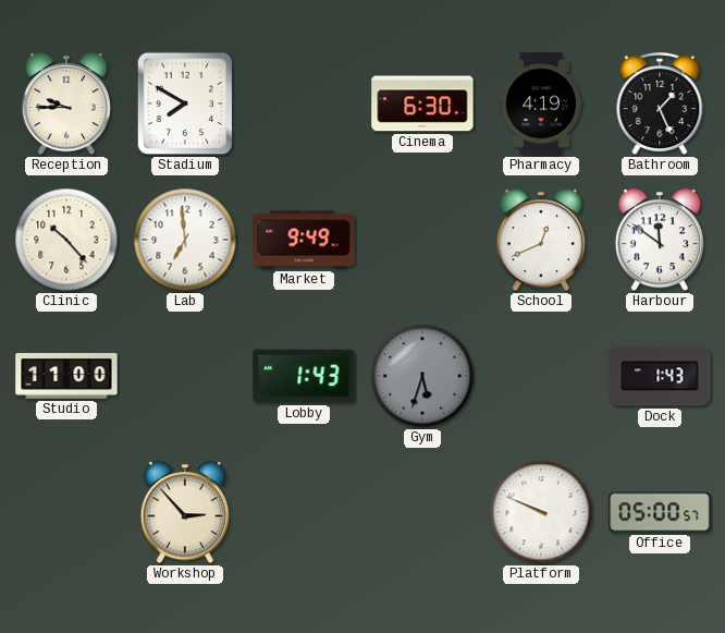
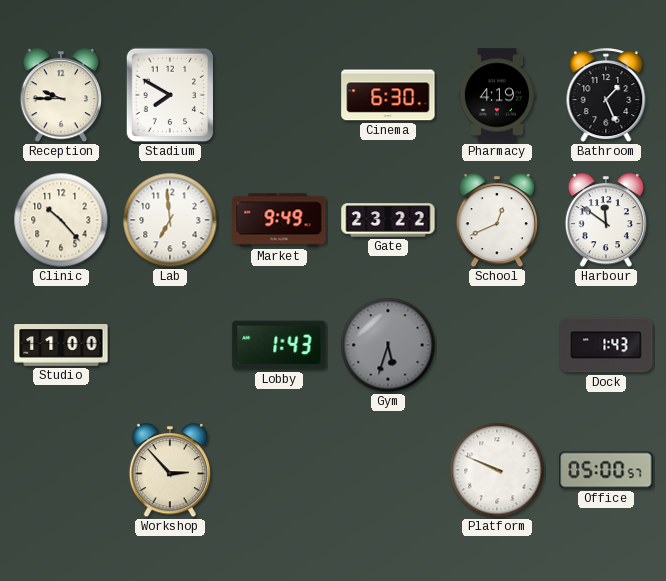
Gate: none -> 23:22 (388, 220)
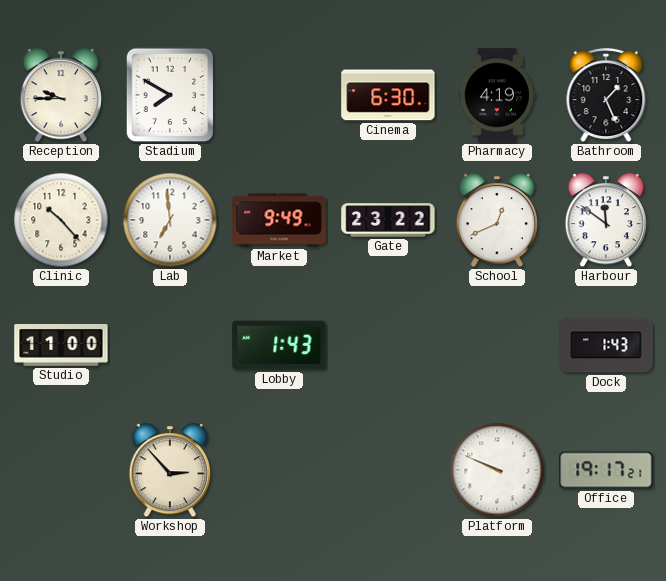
Gym: 5:33 -> none (388, 345)
Office: 05:00 -> 19:17 (606, 470)
